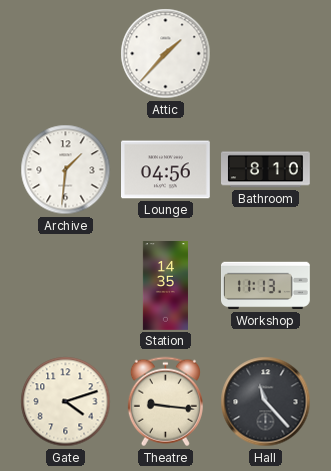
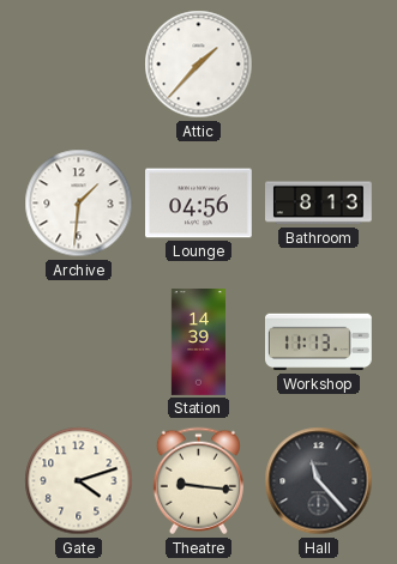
Bathroom: 8:10 -> 8:13 (319, 204)
Station: 14:35 -> 14:39 (198, 342)
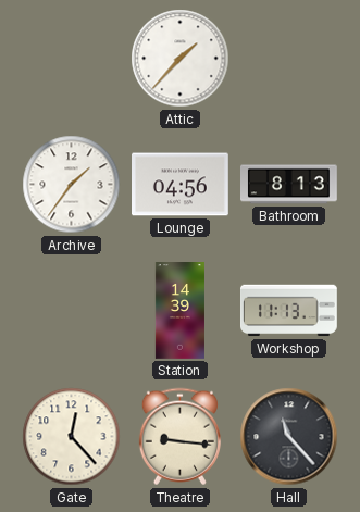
Archive: 1:31 -> 1:36 (72, 185)
Gate: 4:12 -> 12:23 (72, 437)
